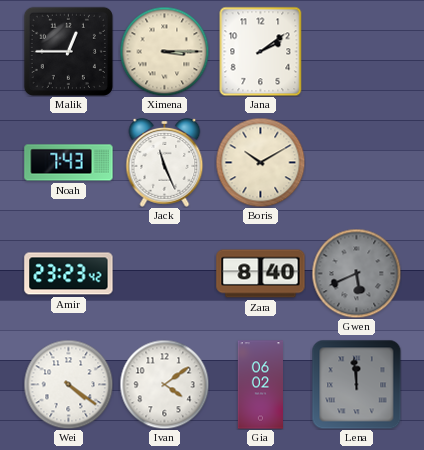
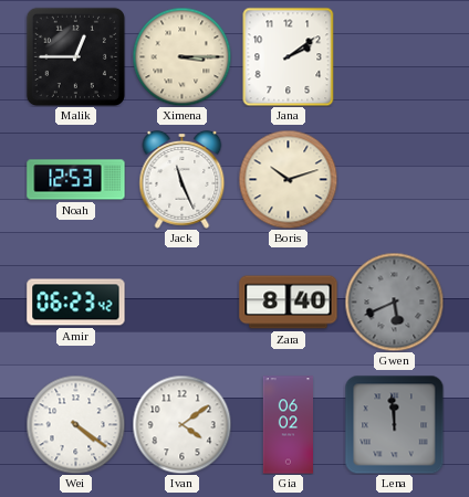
Noah: 7:43 -> 12:53 (76, 180)
Boris: 10:10 -> 10:12 (288, 179)
Amir: 23:23 -> 06:23 (76, 303)
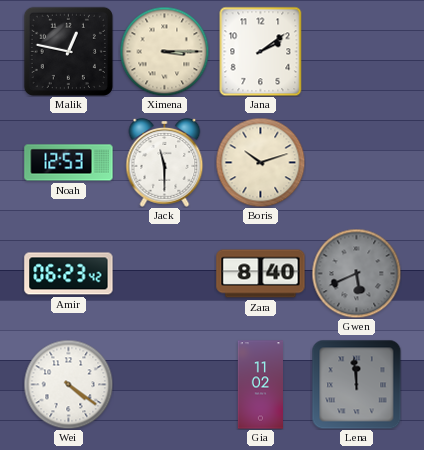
Malik: 12:45 -> 12:47 (68, 51)
Jack: 11:26 -> 11:30 (165, 162)
Ivan: 4:09 -> none (181, 424)
Gia: 06:02 -> 11:02 (261, 385)
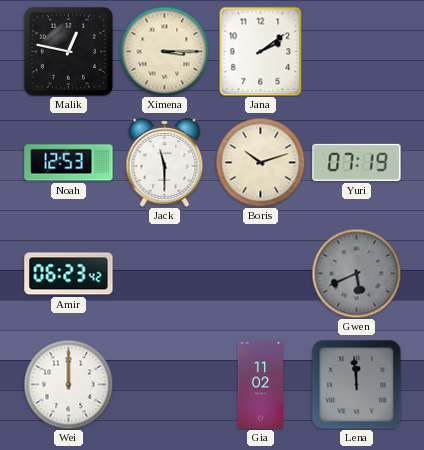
Yuri: none -> 07:19 (357, 162)
Zara: 8:40 -> none (261, 274)
Wei: 4:21 -> 12:00 (68, 384)
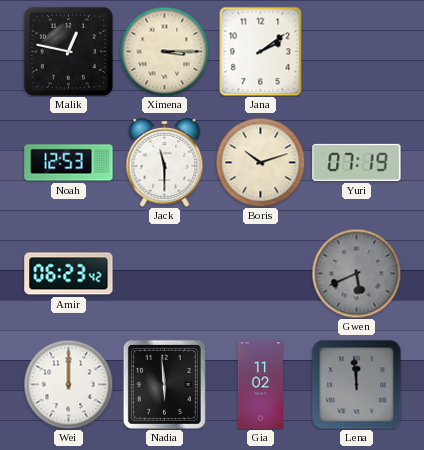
Nadia: none -> 5:59 (164, 384)
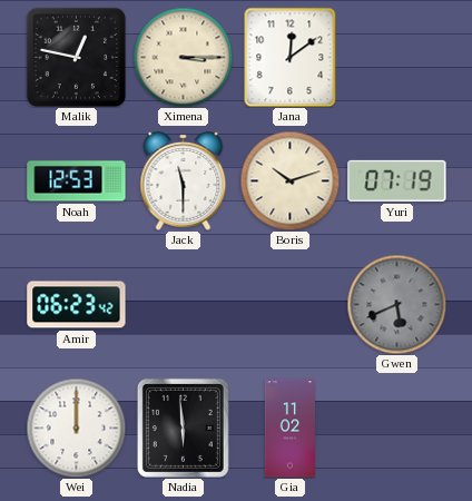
Jana: 2:09 -> 12:09 (291, 57)
Lena: 11:59 -> none (356, 384)
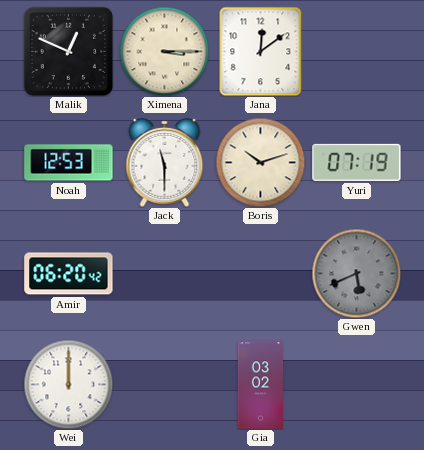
Malik: 12:47 -> 12:49 (68, 51)
Amir: 06:23 -> 06:20 (69, 274)
Nadia: 5:59 -> none (183, 428)
Gia: 11:02 -> 03:02 (261, 385)
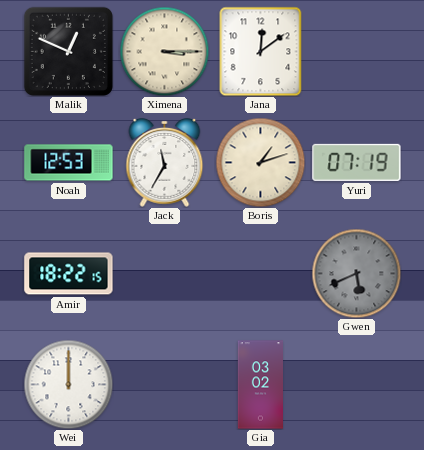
Jack: 11:30 -> 11:35 (165, 162)
Boris: 10:12 -> 1:12 (260, 162)
Amir: 06:20 -> 18:22 (69, 274)
